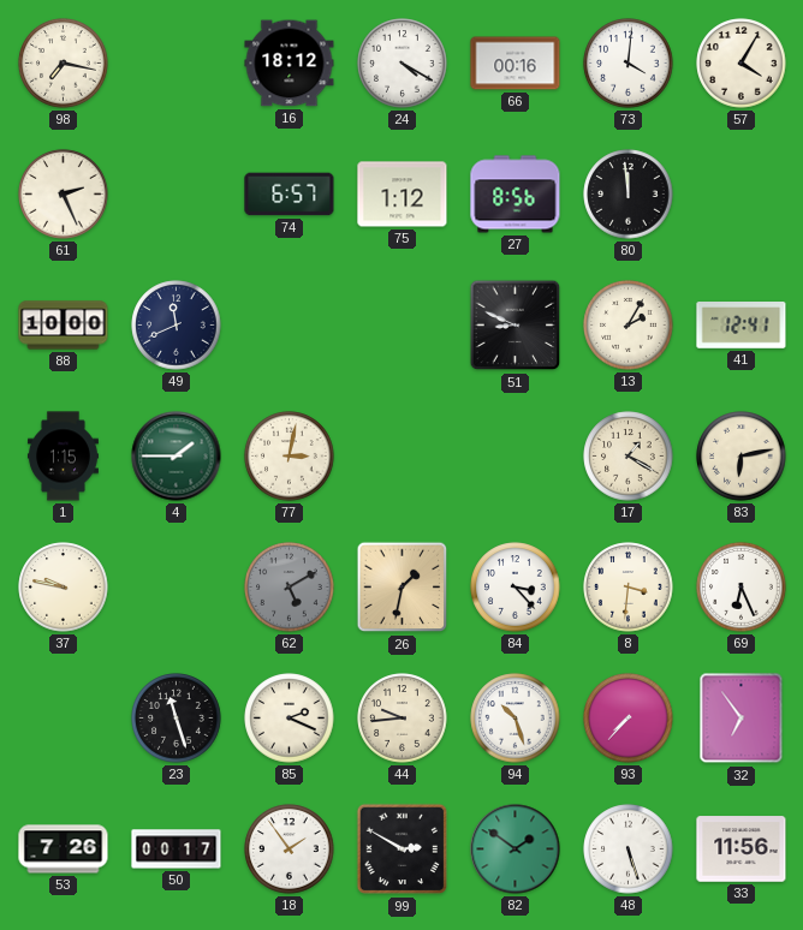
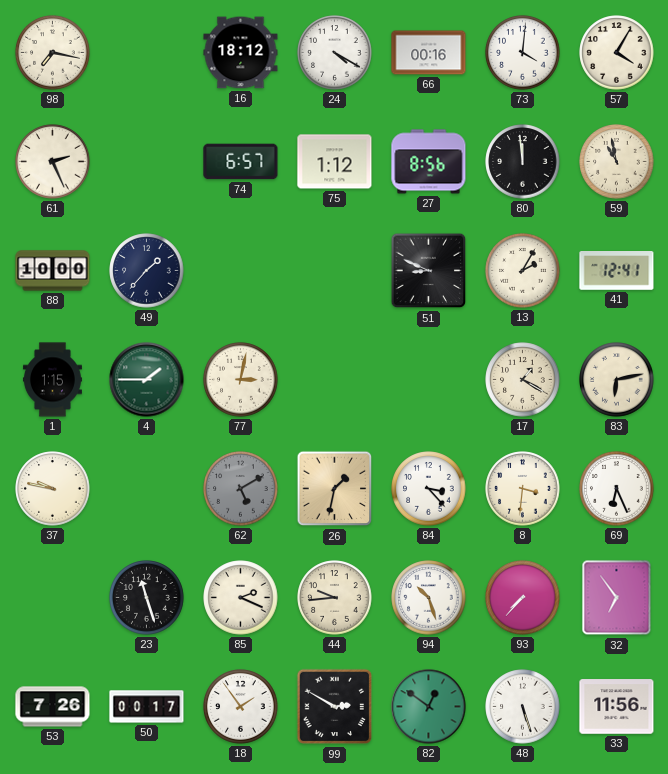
59: none -> 10:58 (617, 162)
49: 11:41 -> 1:37 (147, 271)
82: 1:51 -> 12:51 (429, 707)
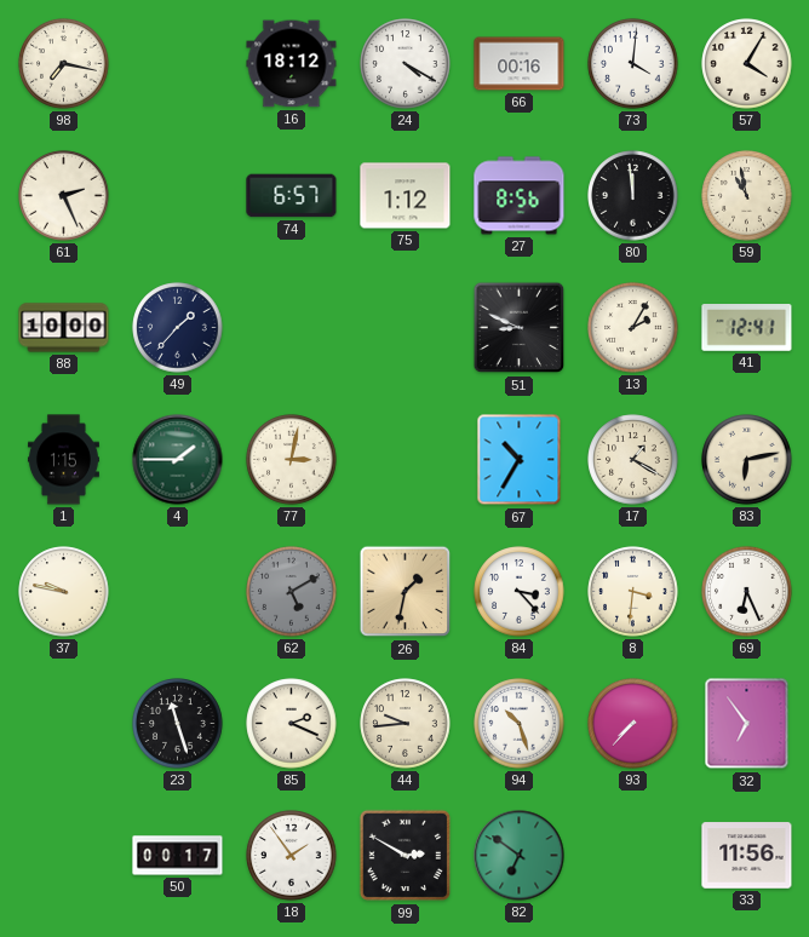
67: none -> 10:35 (520, 460)
53: 7:26 -> none (53, 707)
82: 12:51 -> 6:51 (520, 856)
48: 5:27 -> none (523, 707)
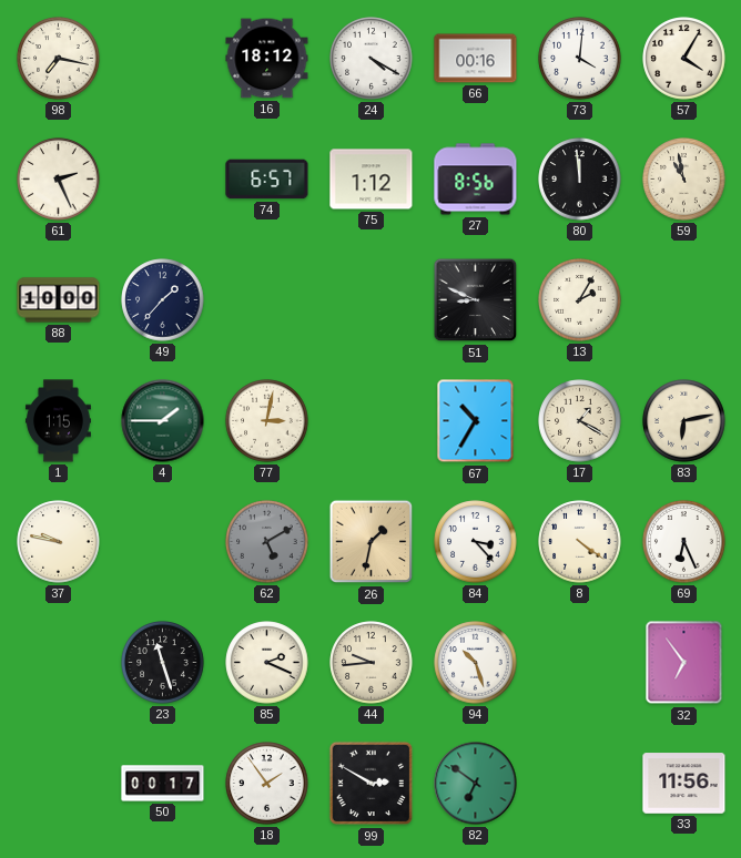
41: 12:41 -> none (747, 328)
8: 3:31 -> 4:21 (580, 542)
93: 7:37 -> none (633, 724)
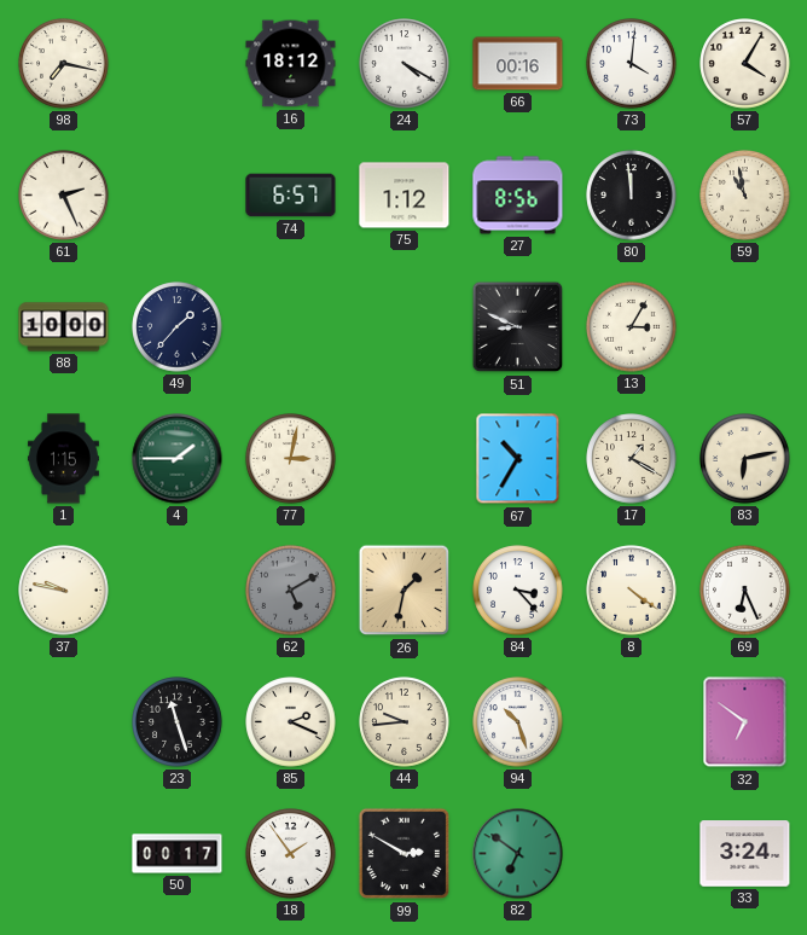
13: 2:05 -> 3:05 (632, 327)
32: 6:54 -> 6:51 (745, 722)
33: 11:56 -> 3:24 (745, 854)
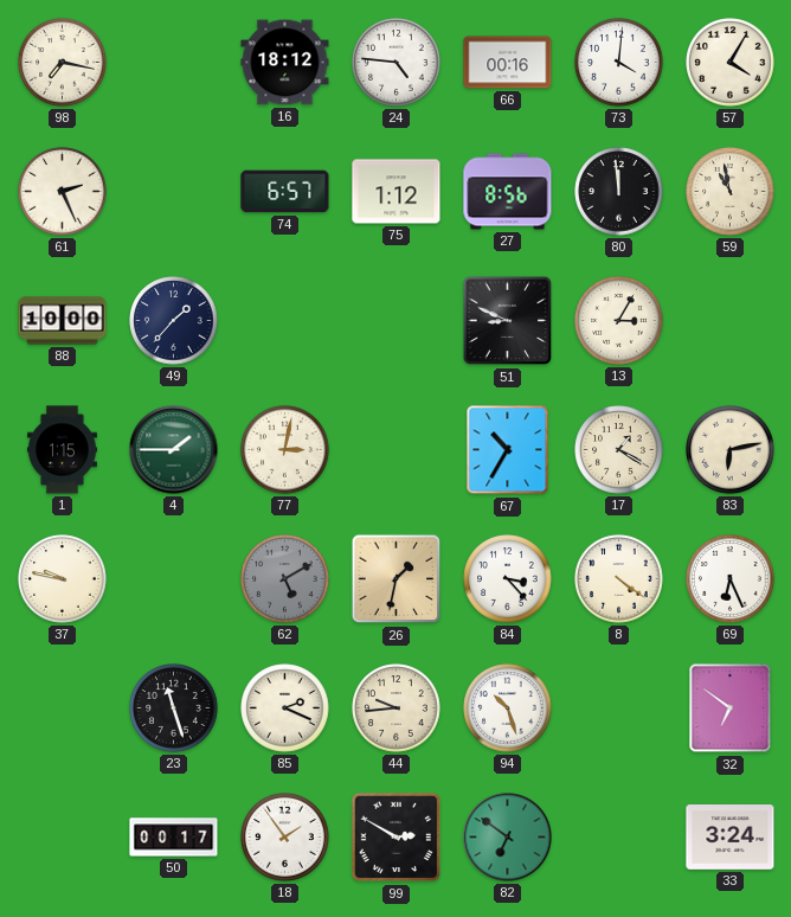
24: 4:20 -> 4:46 (397, 63)
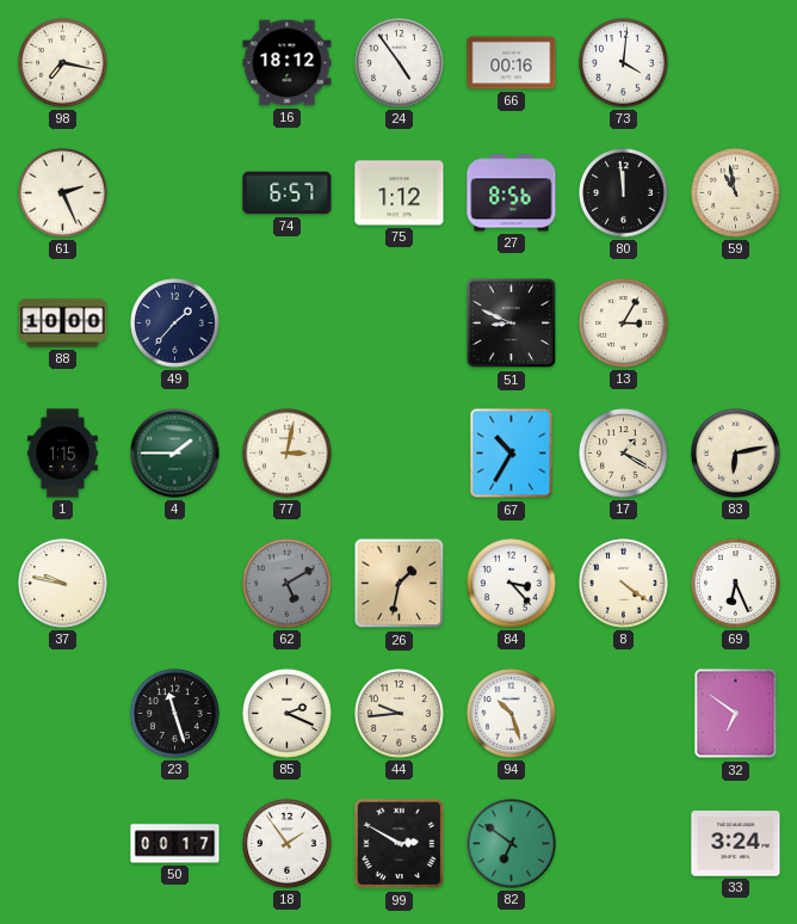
24: 4:46 -> 4:54 (400, 63)
57: 4:05 -> none (731, 63)
